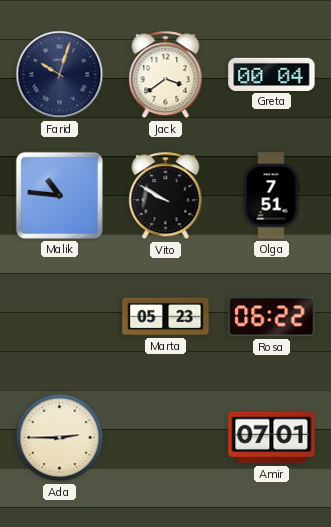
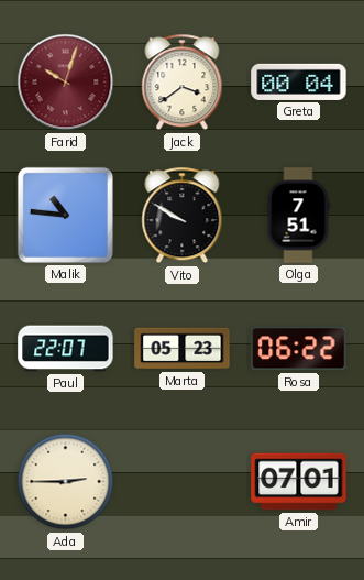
Farid dial: navy -> burgundy (66, 83)
Paul: none -> 22:07 (66, 349)
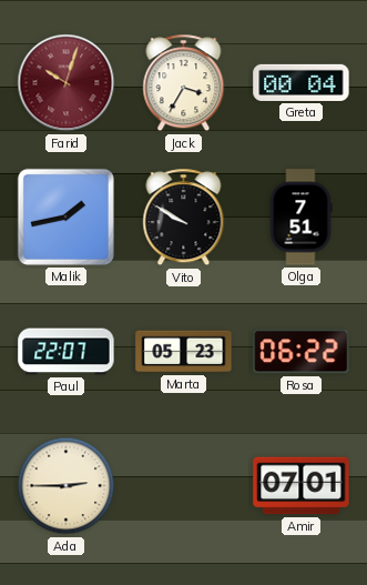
Jack: 3:39 -> 3:35 (184, 83)
Malik: 10:46 -> 1:43 (65, 216)
